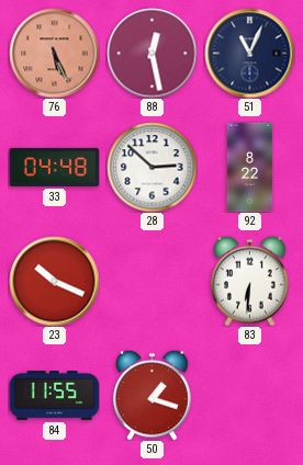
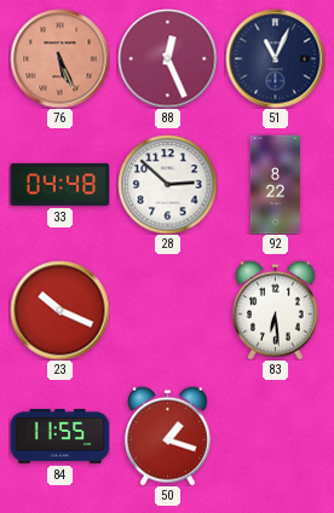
88: 12:28 -> 12:26 (167, 58)
83: 6:31 -> 6:29 (276, 310)
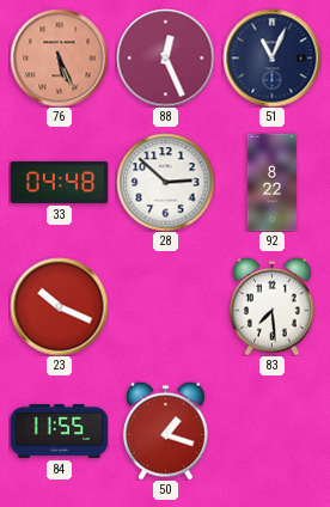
83: 6:29 -> 7:29 (273, 306)
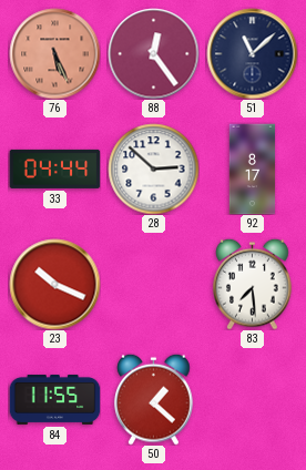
88: 12:26 -> 12:24 (153, 53)
51: 11:04 -> 11:08 (252, 53)
33: 04:48 -> 04:44 (54, 168)
92: 8:22 -> 8:17 (253, 168)
50: 1:18 -> 1:22 (154, 399)
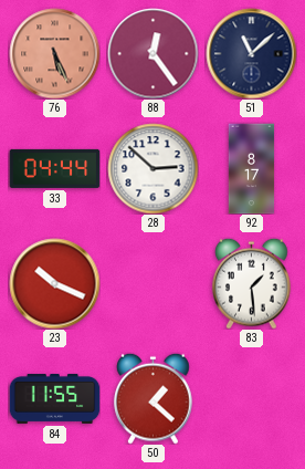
83: 7:29 -> 1:29 (252, 283)
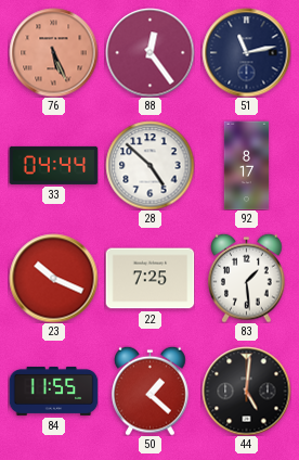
51: 11:08 -> 11:13 (246, 52)
28: 2:52 -> 4:52 (149, 165)
22: none -> 7:25 (149, 279)
44: none -> 5:01 (246, 391)
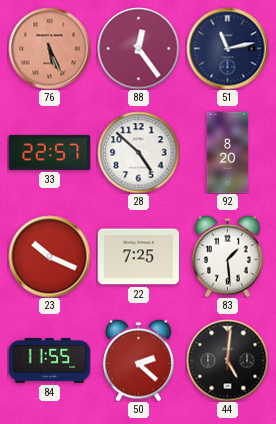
33: 04:44 -> 22:57 (49, 152)
92: 8:17 -> 8:20 (228, 152)
50: 1:22 -> 2:22 (139, 360)
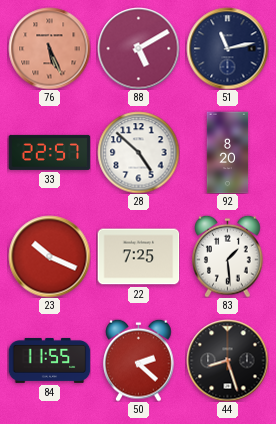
88: 12:24 -> 5:10 (138, 48)
44: 5:01 -> 8:27 (227, 360)
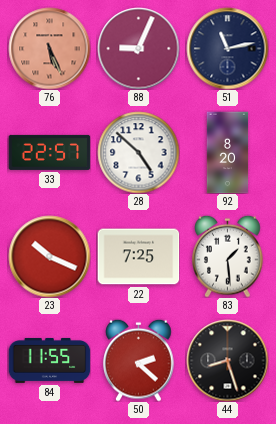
88: 5:10 -> 9:04 (138, 48)
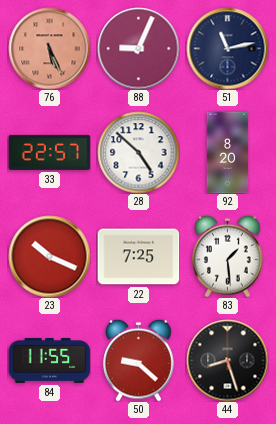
50: 2:22 -> 9:22 (139, 360)
